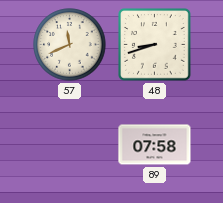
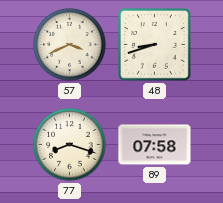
57: 11:41 -> 3:41 (70, 45)
77: none -> 8:18 (70, 145)
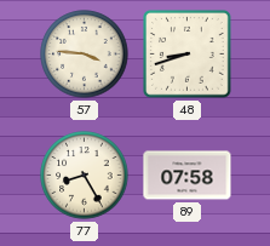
57: 3:41 -> 3:46 (85, 55)
77: 8:18 -> 8:25 (85, 176)
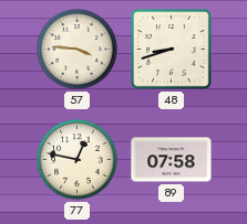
77: 8:25 -> 12:47 (78, 160)
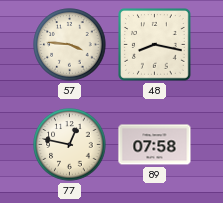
48: 8:42 -> 8:17 (155, 45)
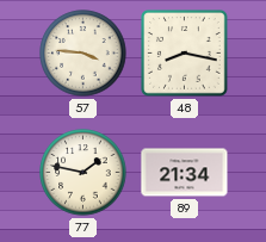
77: 12:47 -> 1:47 (83, 173)
89: 07:58 -> 21:34 (185, 173)
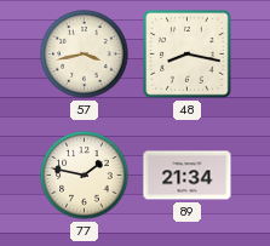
57: 3:46 -> 3:43 (85, 55)
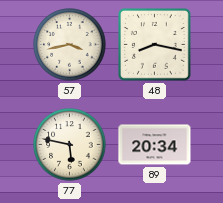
77: 1:47 -> 5:47 (70, 145)
89: 21:34 -> 20:34 (155, 145)
